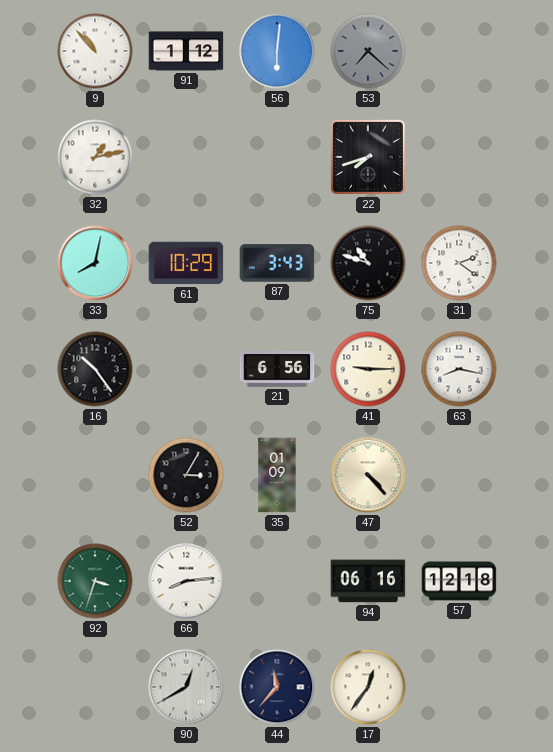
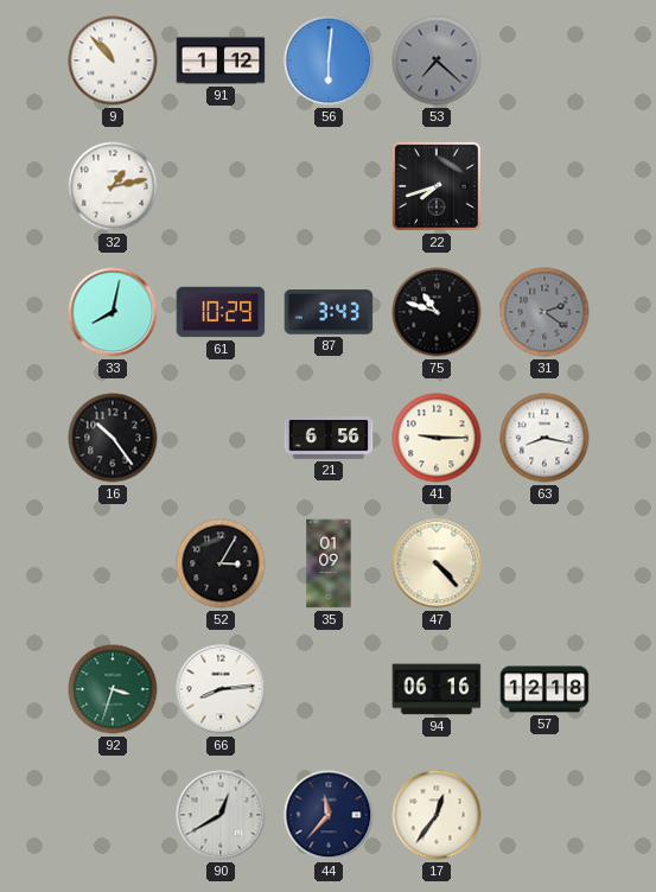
31 dial: white -> grey (544, 312)
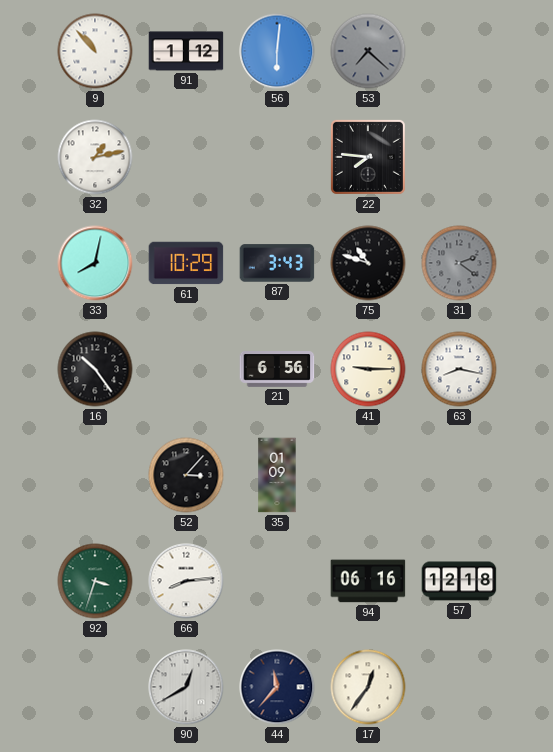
22: 7:42 -> 7:46 (368, 157)
52: 3:05 -> 3:07 (186, 475)
47: 4:23 -> none (437, 563)
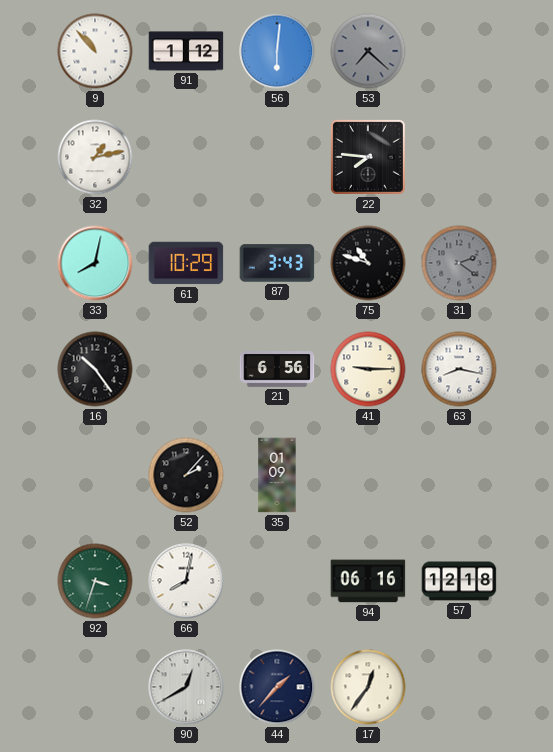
52: 3:07 -> 2:07 (186, 475)
66: 8:14 -> 8:02 (186, 581)
44: 11:37 -> 1:37 (277, 687)
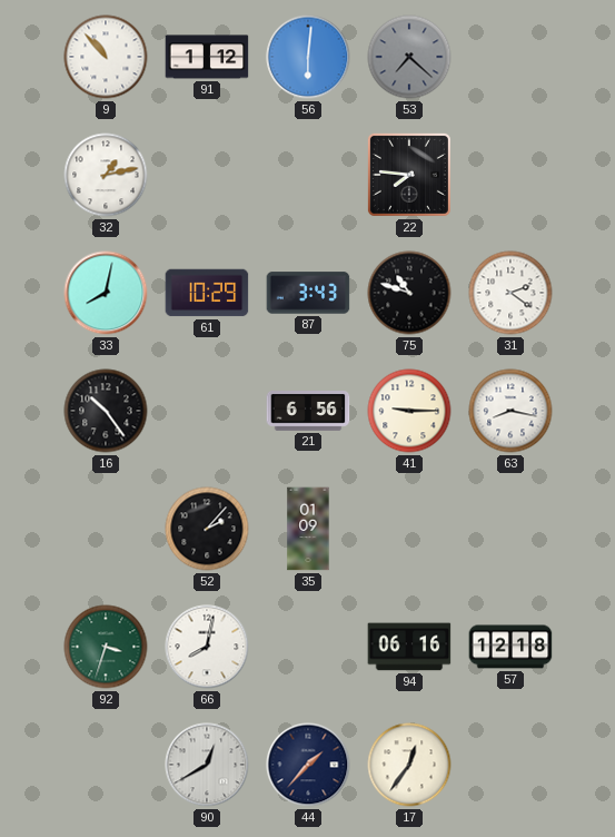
31 dial: grey -> white (510, 293)
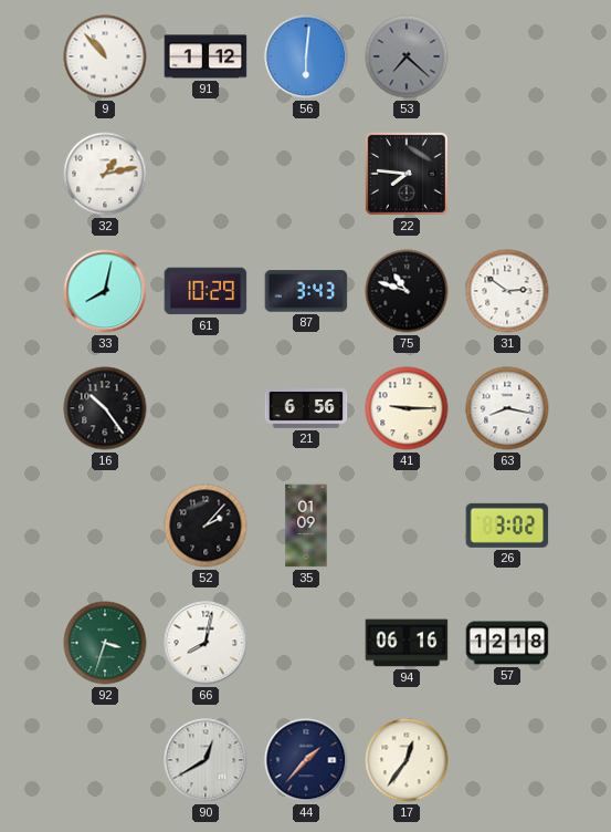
31: 2:21 -> 2:51 (507, 291)
26: none -> 3:02 (507, 526)
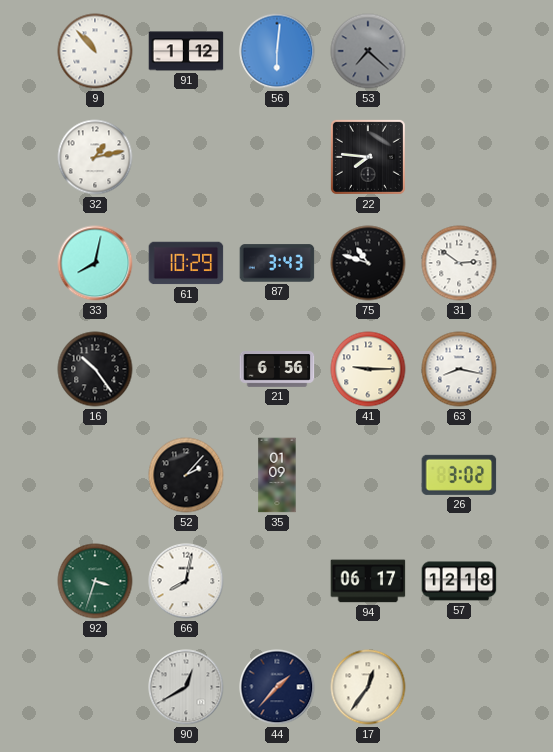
94: 06:16 -> 06:17 (368, 581)
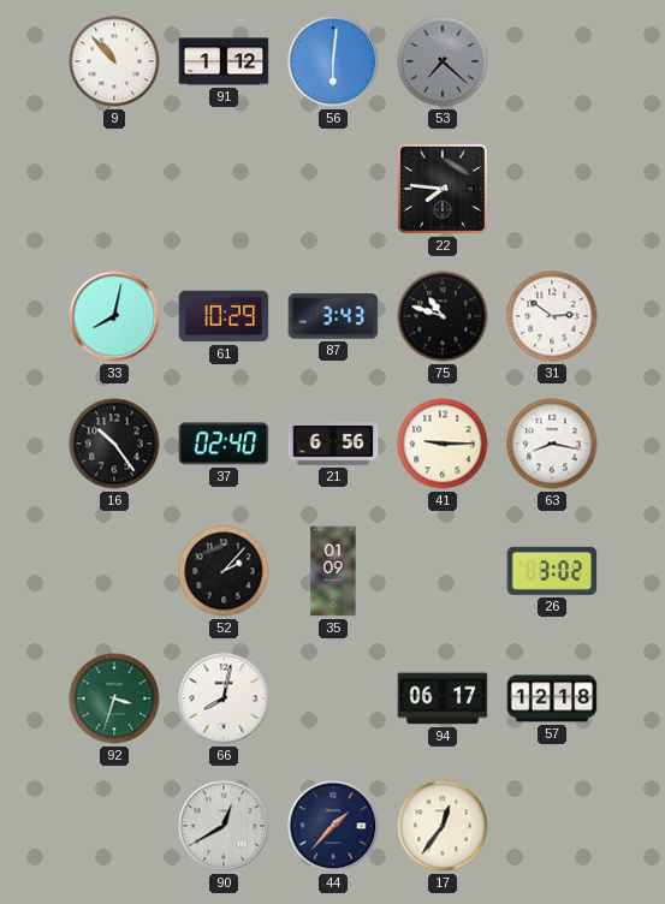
32: 1:13 -> none (95, 157)
37: none -> 02:40 (224, 444)
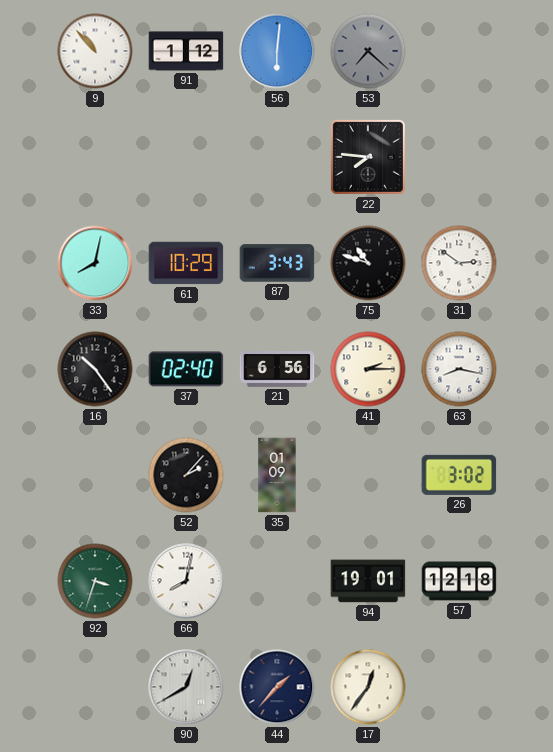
41: 9:15 -> 2:15 (368, 369)
94: 06:17 -> 19:01 (368, 581)
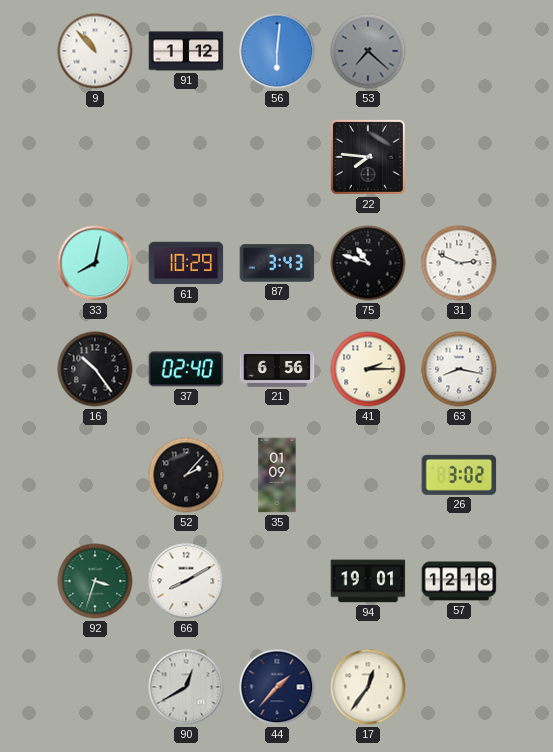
31: 2:51 -> 2:49 (459, 263)
66: 8:02 -> 8:10 (186, 581)
